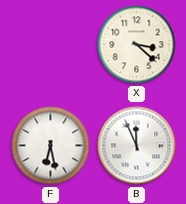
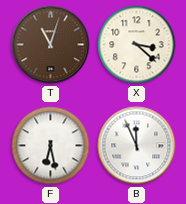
T: none -> 11:03 (51, 45)
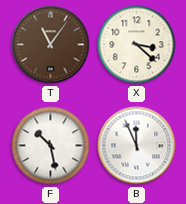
T: 11:03 -> 11:06 (51, 45)
F: 6:28 -> 10:28 (51, 146)
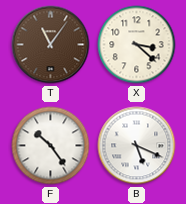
F: 10:28 -> 10:24 (51, 146)
B: 11:56 -> 5:19 (137, 146)
